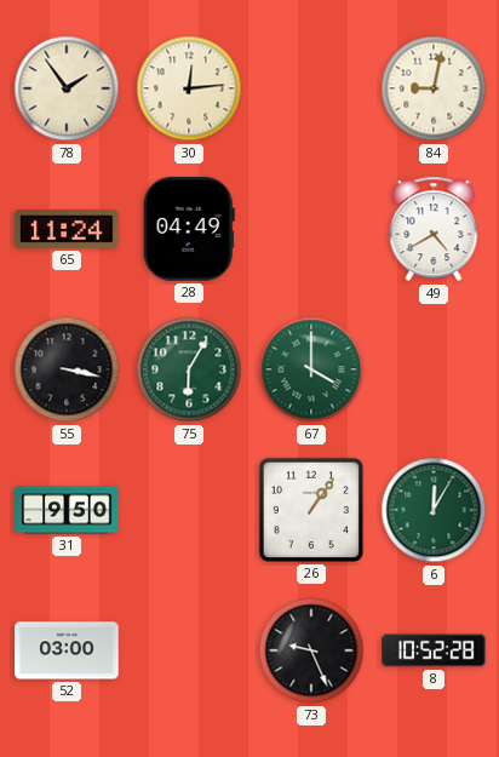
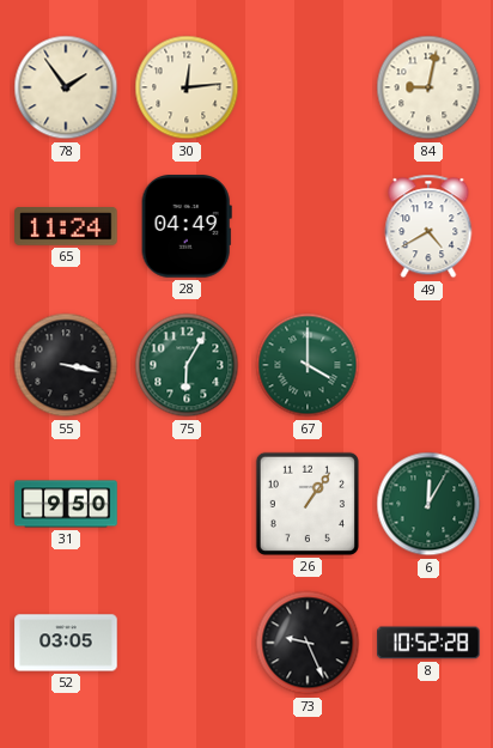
52: 03:00 -> 03:05 (66, 643)
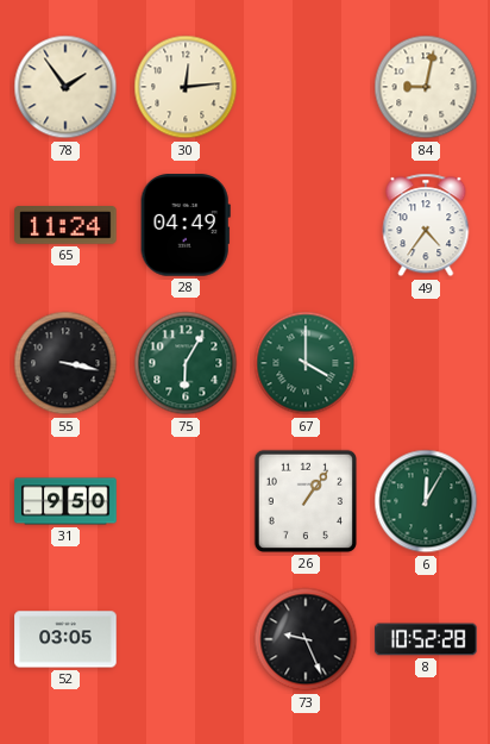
49: 4:40 -> 4:36 (426, 225)
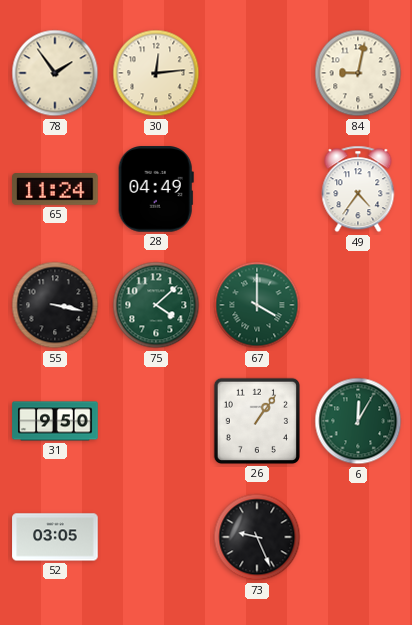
75: 6:05 -> 4:08 (156, 305)
8: 10:52 -> none (426, 639)
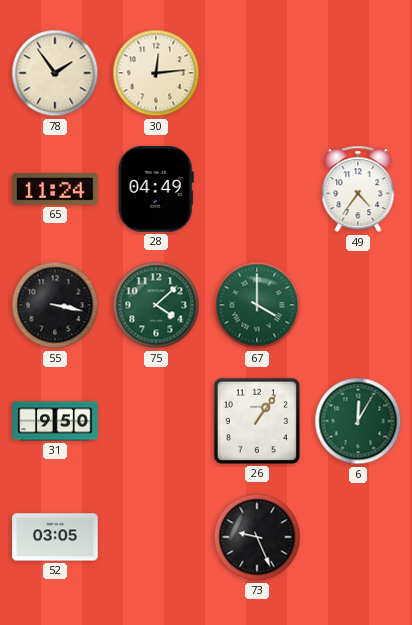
84: 9:02 -> none (358, 73)
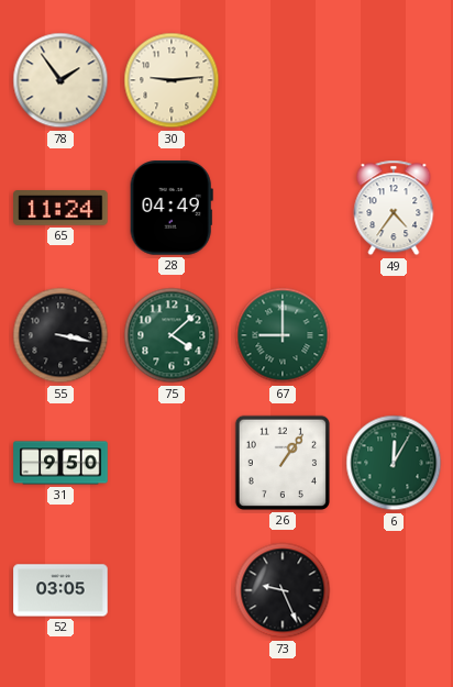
30: 12:14 -> 9:14 (172, 80)
67: 4:00 -> 9:00 (283, 335)
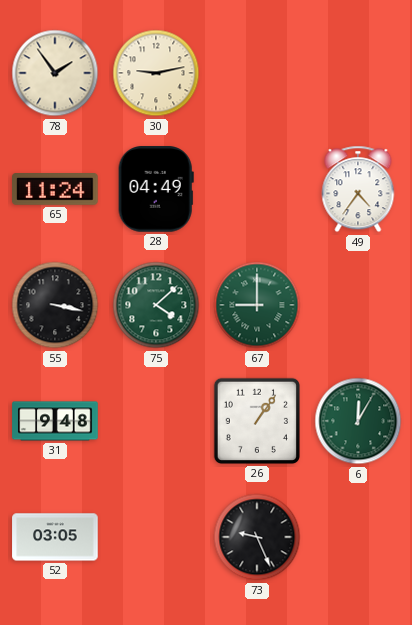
30: 9:14 -> 9:13 (156, 73)
31: 9:50 -> 9:48 (55, 421)
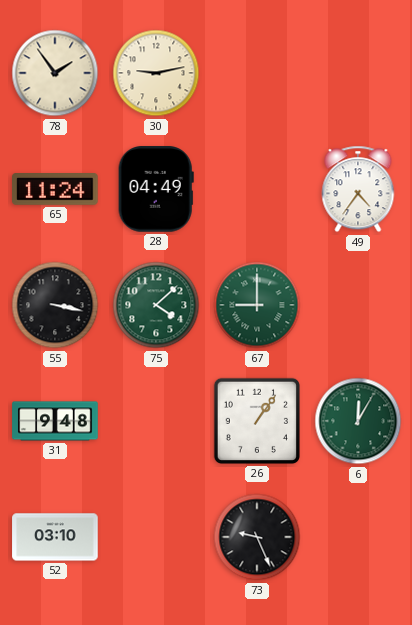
52: 03:05 -> 03:10 (55, 537)
